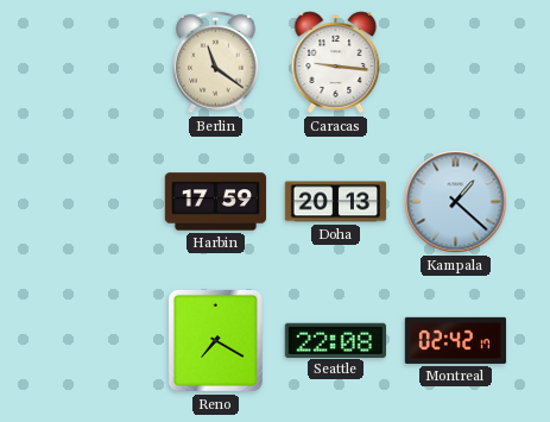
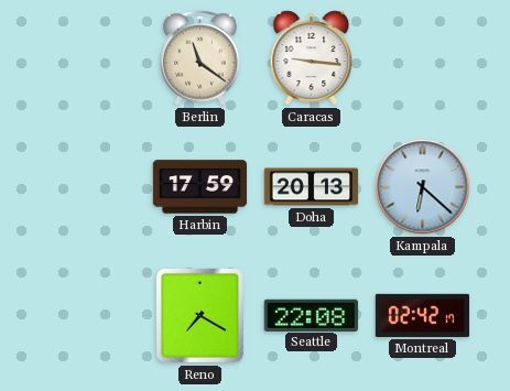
Kampala: 1:22 -> 6:22 (423, 187)
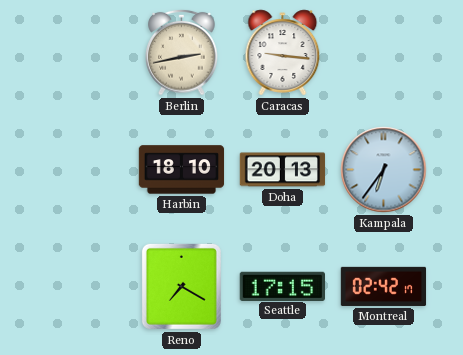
Berlin: 11:21 -> 2:43 (182, 52)
Harbin: 17:59 -> 18:10 (182, 170)
Kampala: 6:22 -> 6:36 (384, 170)
Seattle: 22:08 -> 17:15 (282, 286)
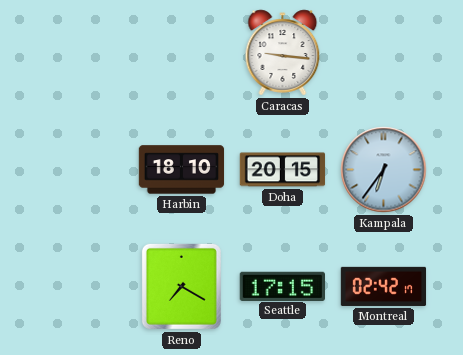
Berlin: 2:43 -> none (182, 52)
Doha: 20:13 -> 20:15 (283, 170)
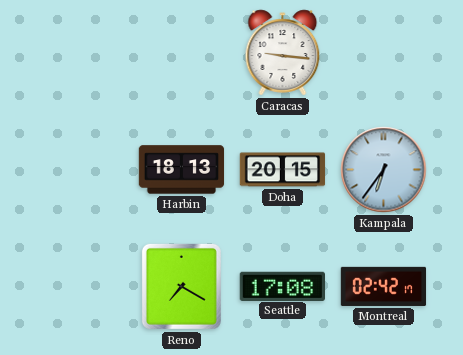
Harbin: 18:10 -> 18:13 (182, 170)
Seattle: 17:15 -> 17:08 (282, 286)
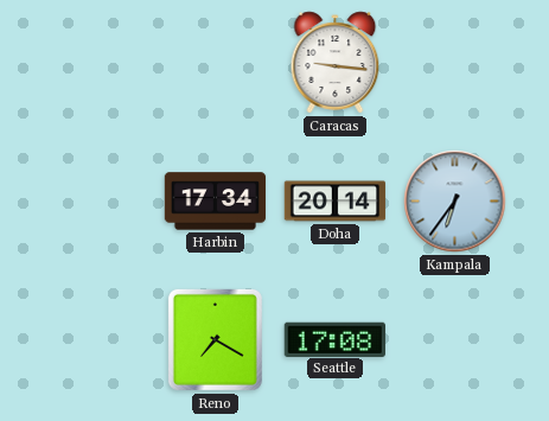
Harbin: 18:13 -> 17:34 (216, 202)
Doha: 20:15 -> 20:14 (336, 202)
Montreal: 02:42 -> none (384, 286)
